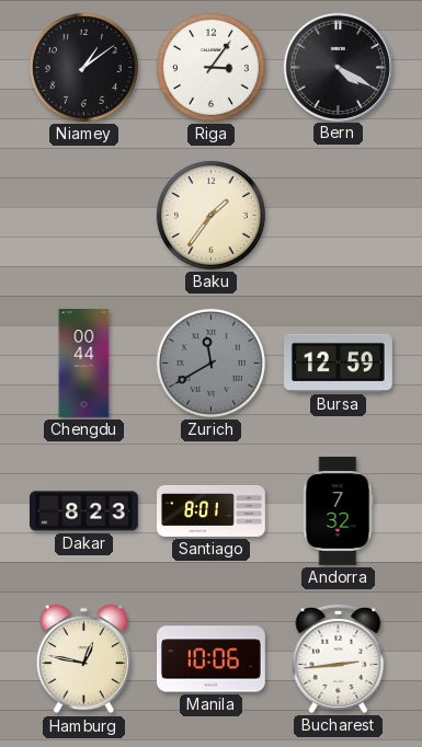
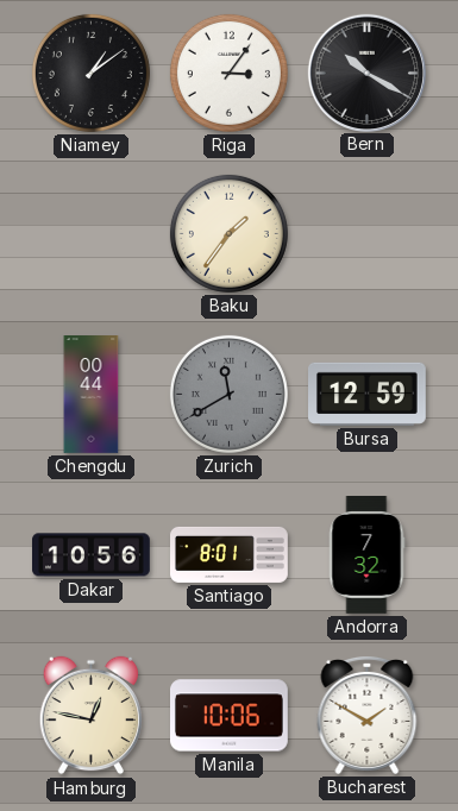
Bern: 4:20 -> 10:20 (366, 73)
Dakar: 8:23 -> 10:56 (92, 555)
Bucharest: 2:44 -> 1:50 (368, 715)
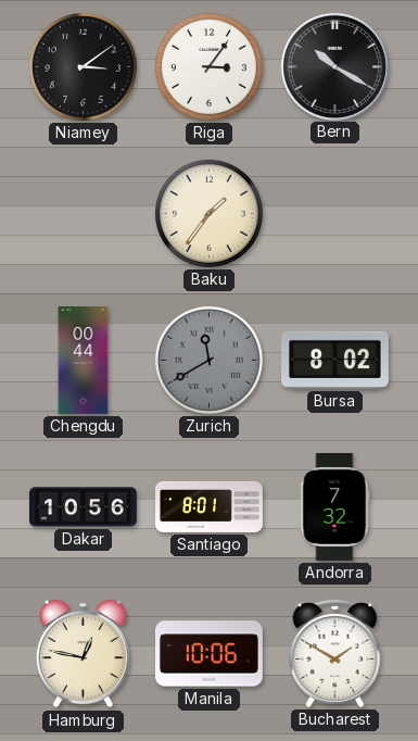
Niamey: 1:09 -> 3:09 (83, 66)
Bursa: 12:59 -> 8:02 (335, 360)
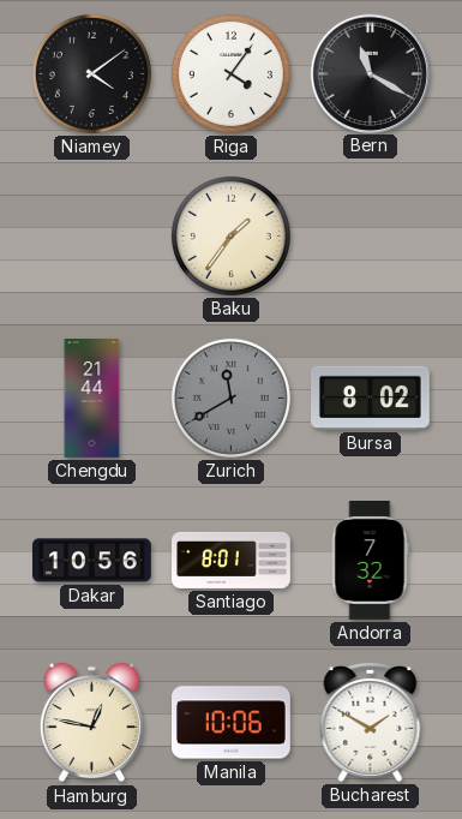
Niamey: 3:09 -> 4:09 (91, 73)
Riga: 3:06 -> 4:06 (230, 73)
Bern: 10:20 -> 11:20 (370, 73)
Chengdu: 00:44 -> 21:44 (92, 399)
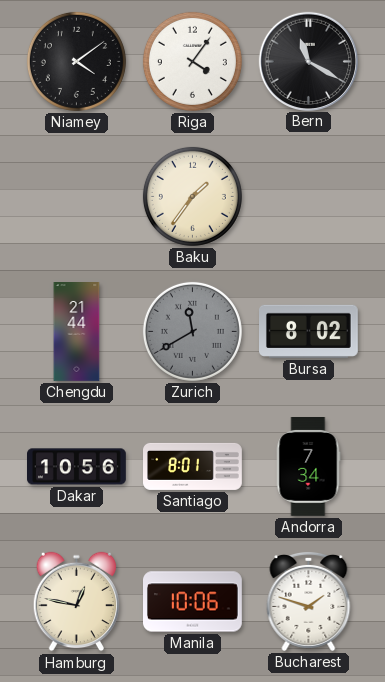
Andorra: 7:32 -> 7:34 (308, 467)
Bucharest: 1:50 -> 1:48 (309, 601)
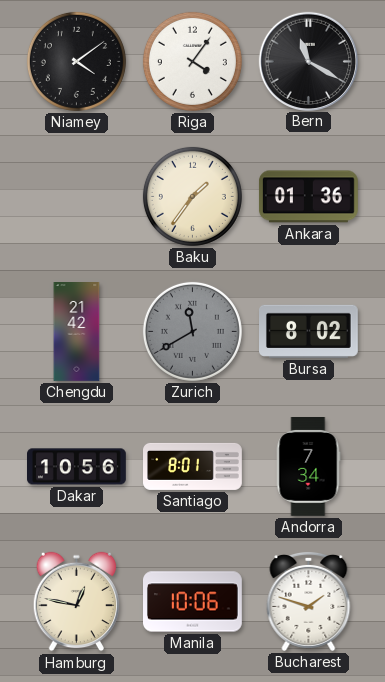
Ankara: none -> 01:36 (308, 197)
Chengdu: 21:44 -> 21:42 (77, 332)
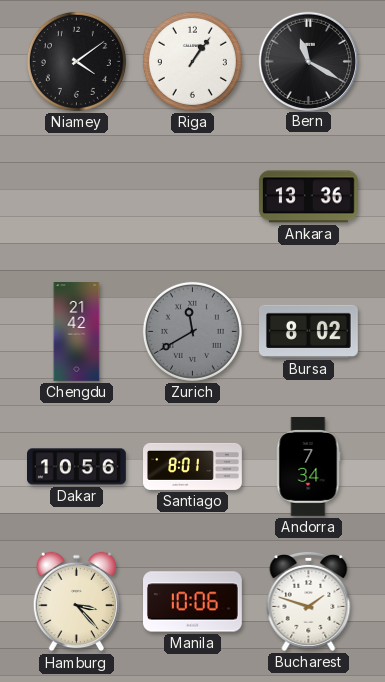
Riga: 4:06 -> 1:06 (192, 61)
Baku: 1:36 -> none (192, 196)
Ankara: 01:36 -> 13:36 (308, 197)
Hamburg: 12:47 -> 3:23 (77, 602)
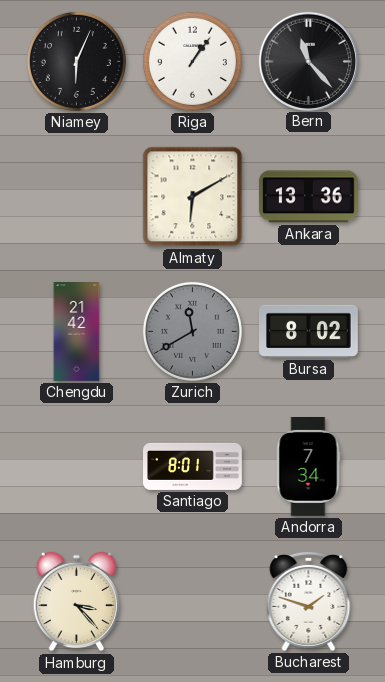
Niamey: 4:09 -> 6:04 (76, 61)
Bern: 11:20 -> 11:23 (308, 61)
Almaty: none -> 6:10 (193, 197)
Dakar: 10:56 -> none (77, 467)
Manila: 10:06 -> none (193, 602)
